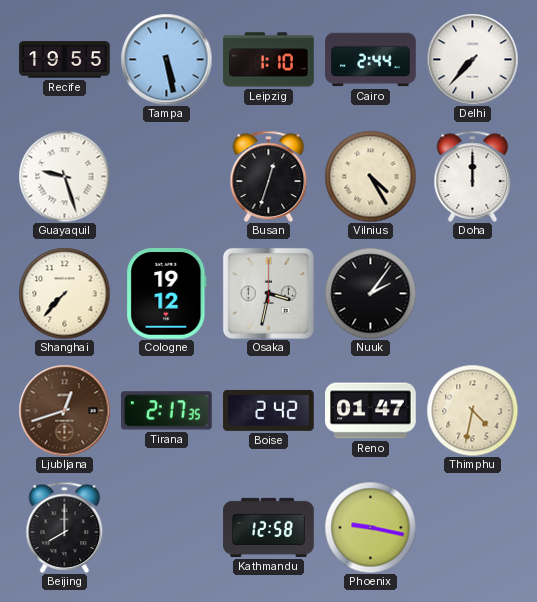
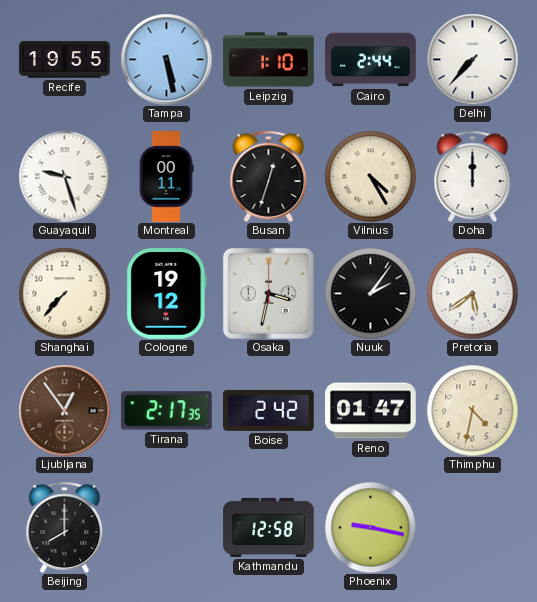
Montreal: none -> 00:11 (166, 177)
Pretoria: none -> 5:39 (472, 293)
Ljubljana: 12:42 -> 12:54 (64, 410)
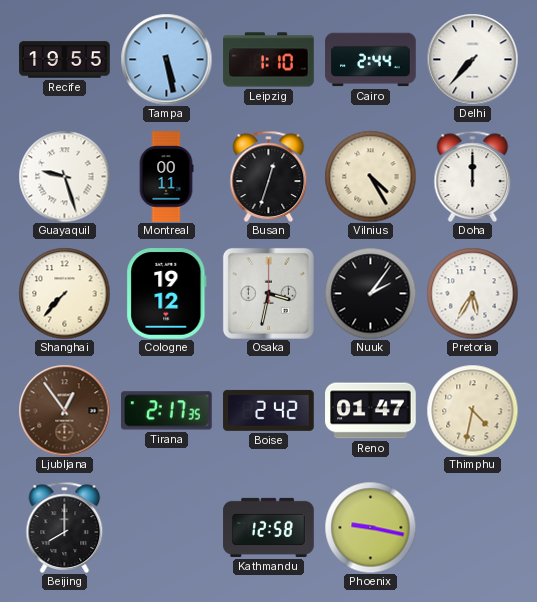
Pretoria: 5:39 -> 5:35 (472, 293)
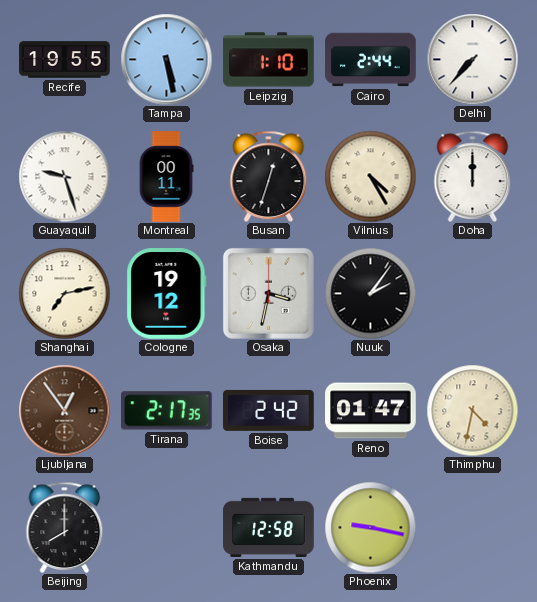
Shanghai: 7:37 -> 7:13 (64, 293)
Pretoria: 5:35 -> none (472, 293)
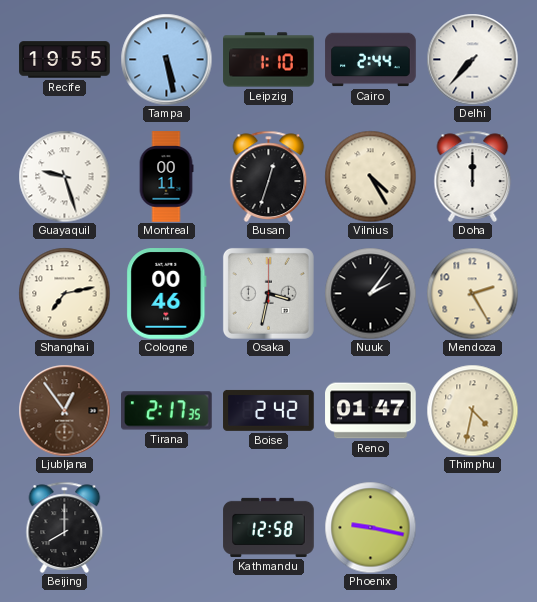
Cologne: 19:12 -> 00:46 (167, 294)
Mendoza: none -> 2:25 (472, 293)
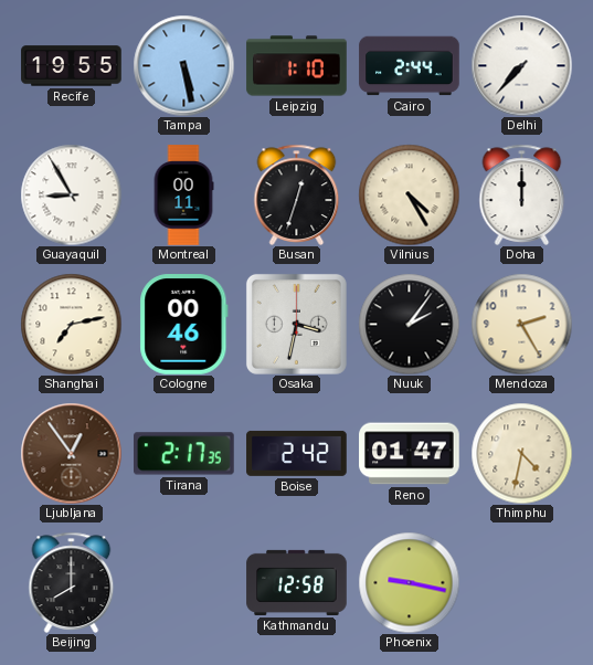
Guayaquil: 9:27 -> 8:55 (71, 194)
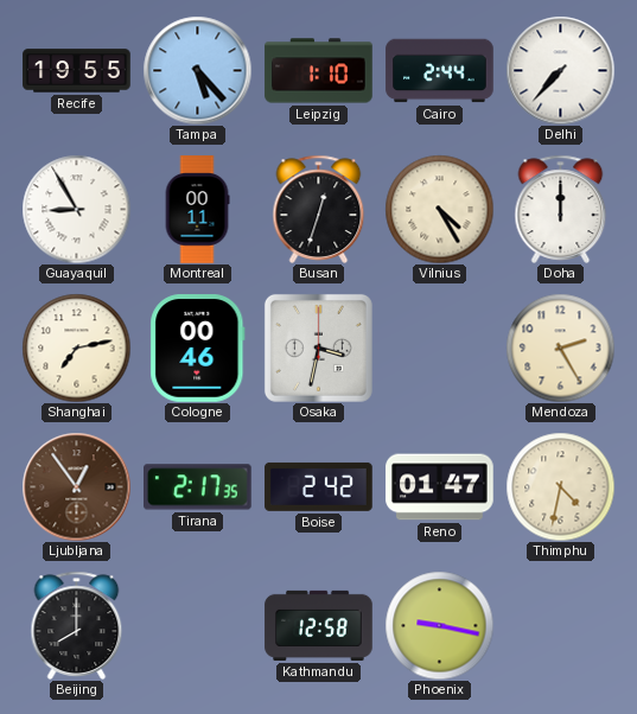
Tampa: 5:28 -> 5:23 (197, 70)
Nuuk: 2:06 -> none (409, 324)
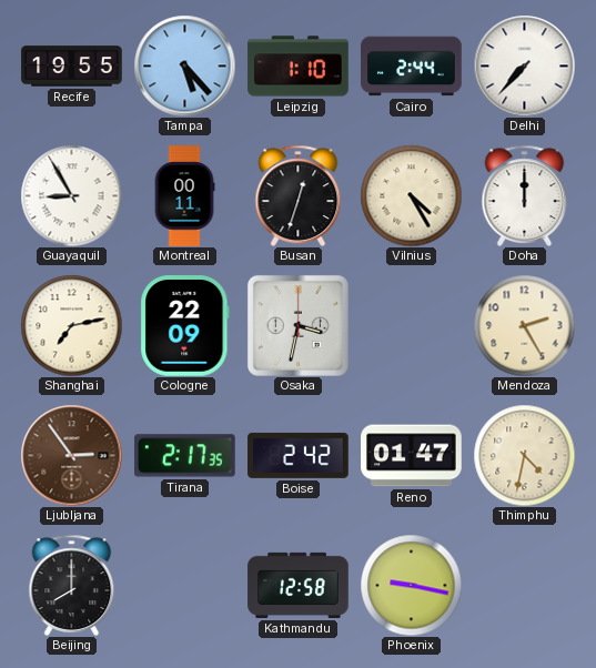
Cologne: 00:46 -> 22:09 (185, 326)
Ljubljana: 12:54 -> 2:54 (71, 455)
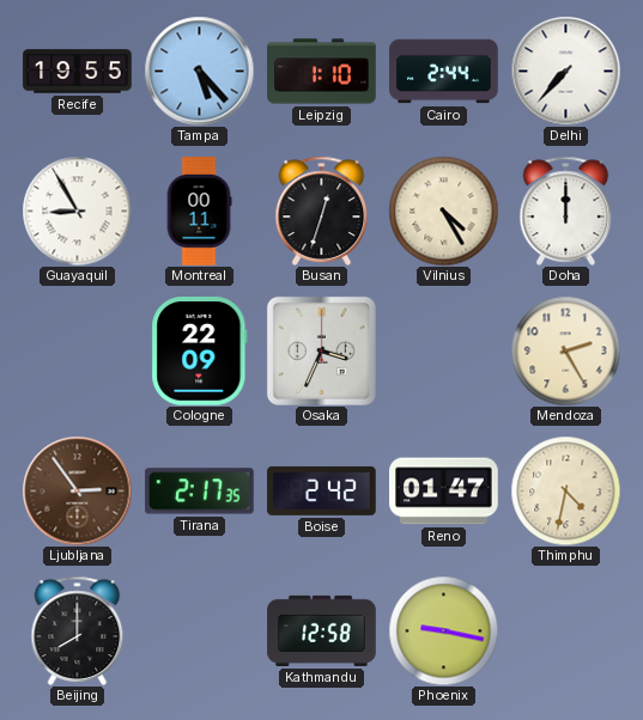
Shanghai: 7:13 -> none (71, 325)
Osaka: 3:32 -> 3:34 (321, 350)
